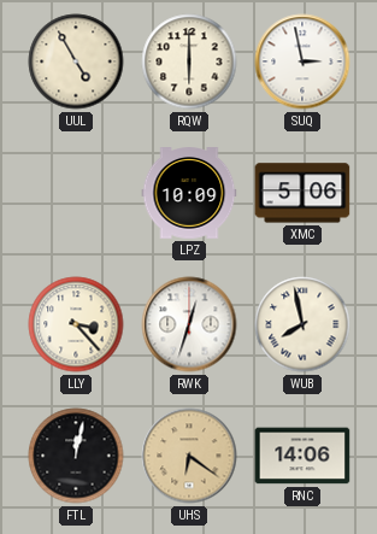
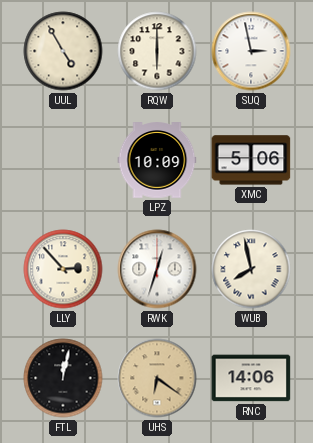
LLY: 3:23 -> 2:53 (63, 269)
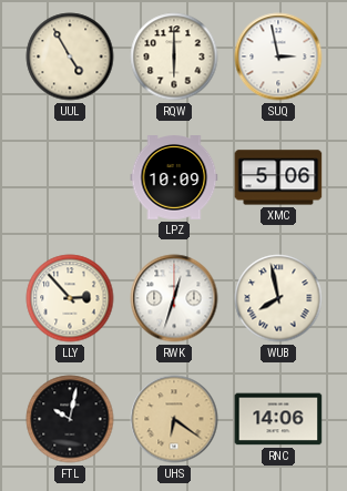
FTL: 12:02 -> 10:02 (70, 419)
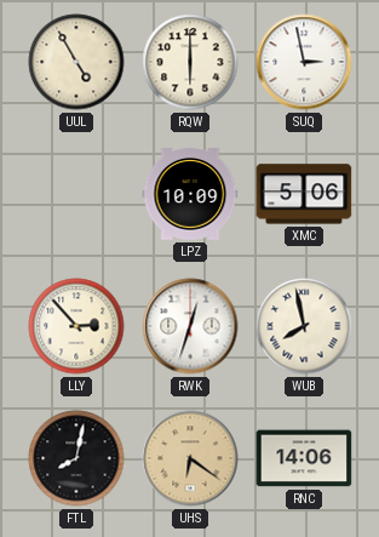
FTL: 10:02 -> 8:02 (76, 458)
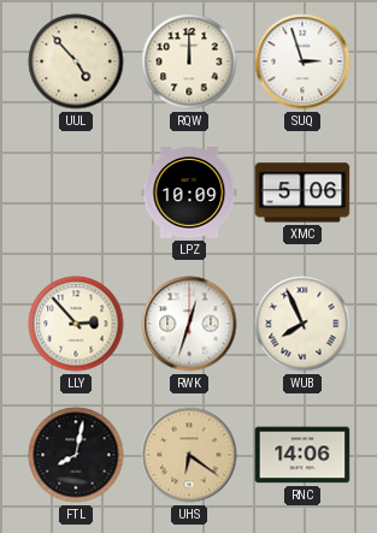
UUL: 4:55 -> 4:53 (76, 61)
RQW: 6:00 -> 12:00 (189, 61)
SUQ: 2:58 -> 2:57 (302, 61)
WUB: 7:58 -> 7:56 (302, 324)
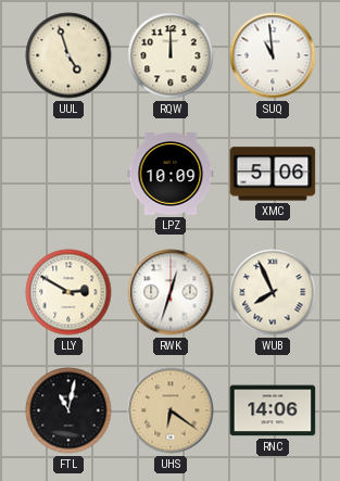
UUL: 4:53 -> 4:57 (68, 55)
SUQ: 2:57 -> 10:59 (273, 55)
LLY: 2:53 -> 2:50 (68, 292)
FTL: 8:02 -> 11:02 (68, 410)
